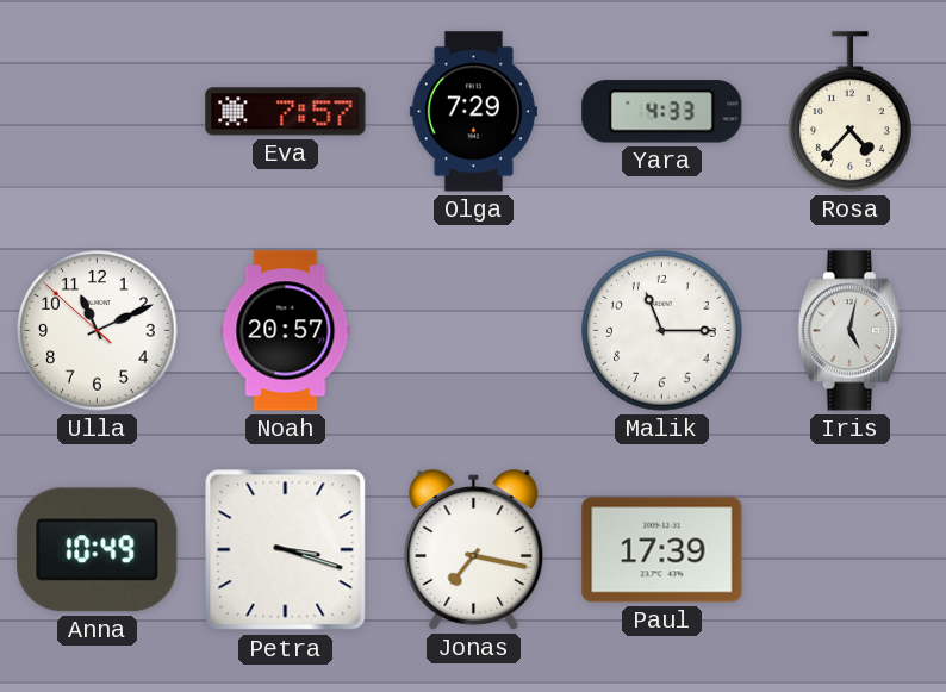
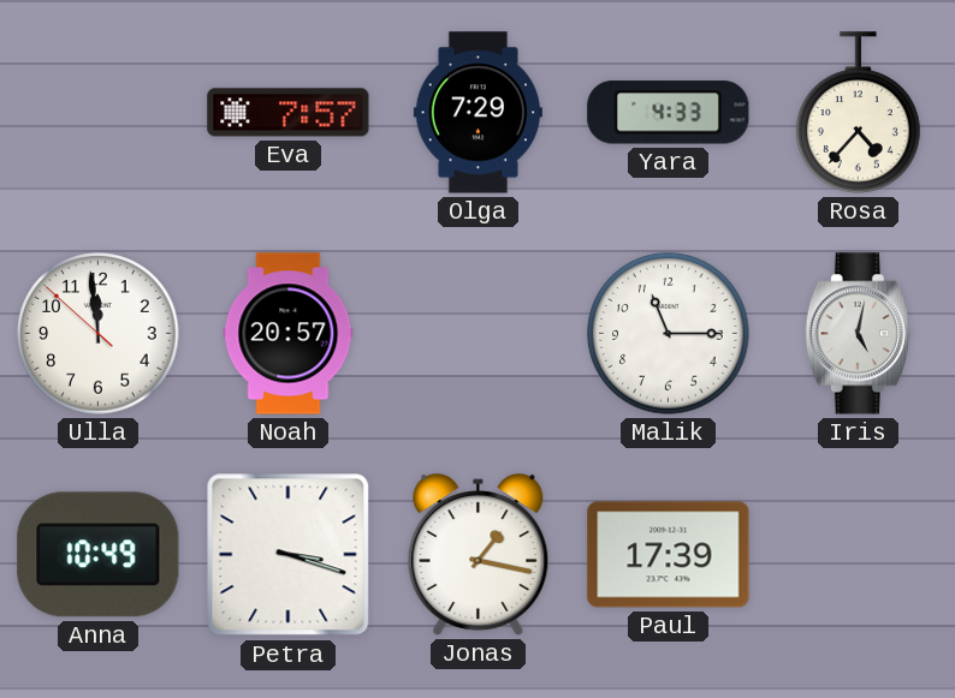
Ulla: 11:10 -> 11:58 (99, 334)
Jonas: 7:17 -> 1:17 (479, 555)
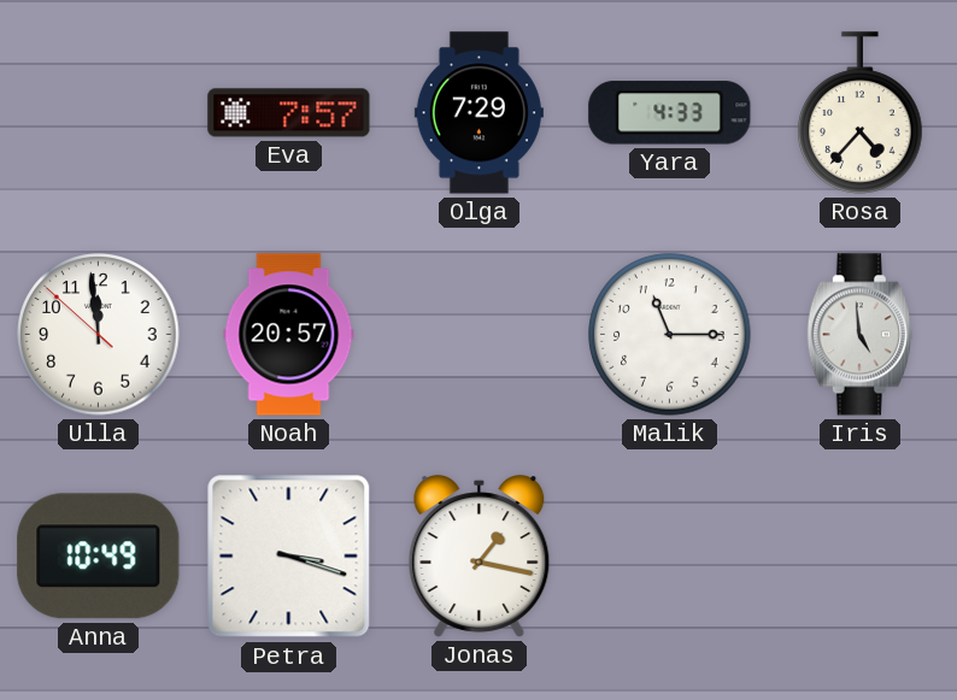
Iris: 5:02 -> 4:59 (859, 335)
Paul: 17:39 -> none (669, 555)
